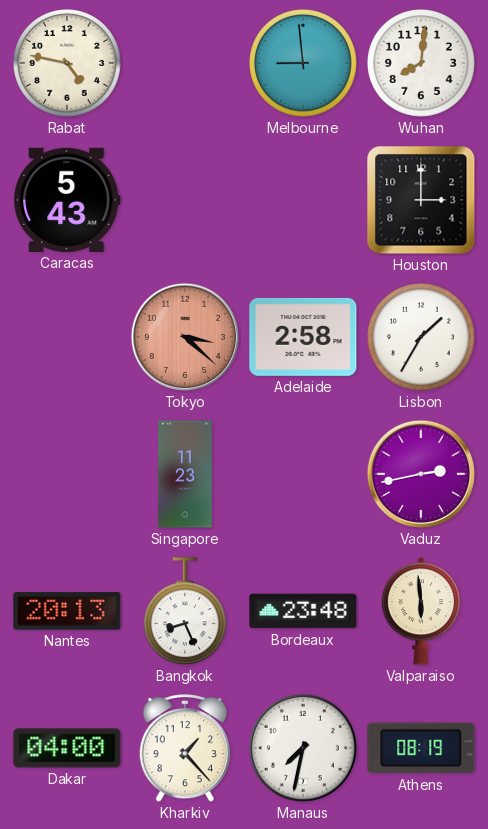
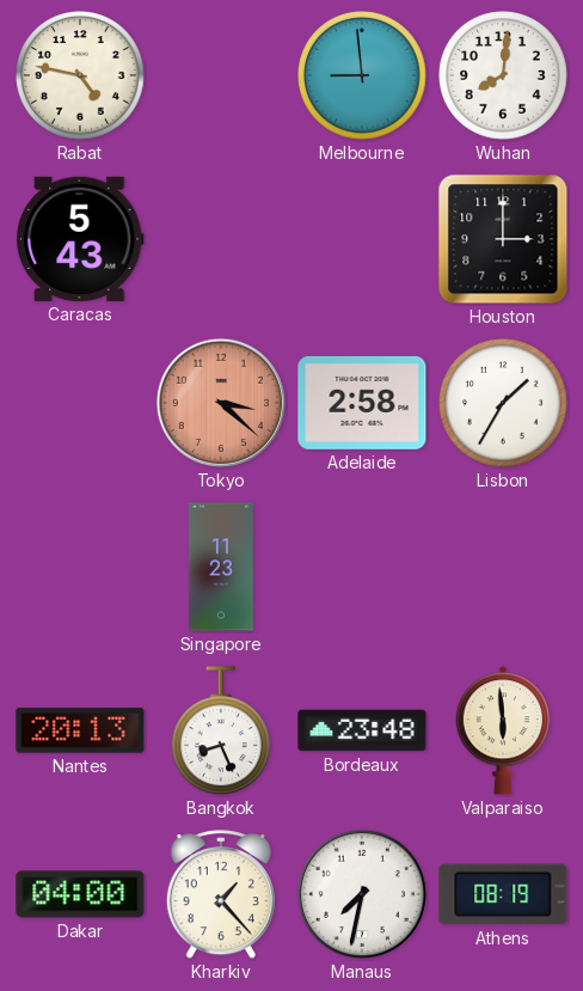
Vaduz: 2:43 -> none (421, 474)
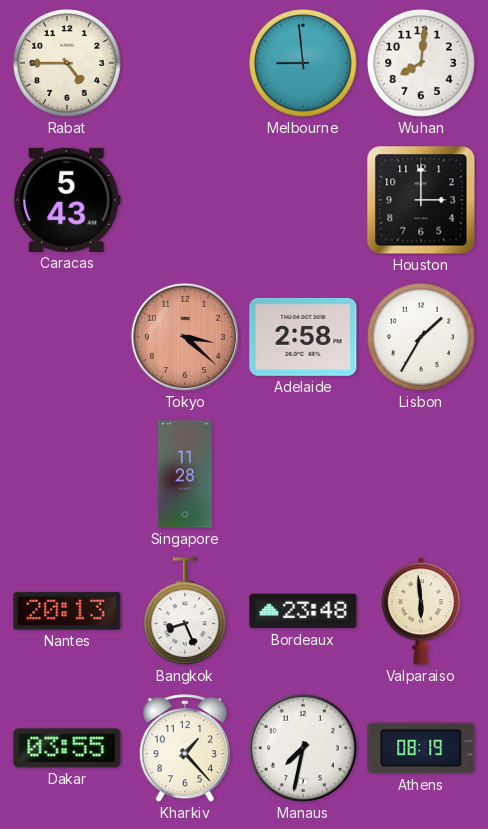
Rabat: 4:47 -> 4:45 (68, 64)
Singapore: 11:23 -> 11:28 (185, 474)
Dakar: 04:00 -> 03:55 (67, 748)
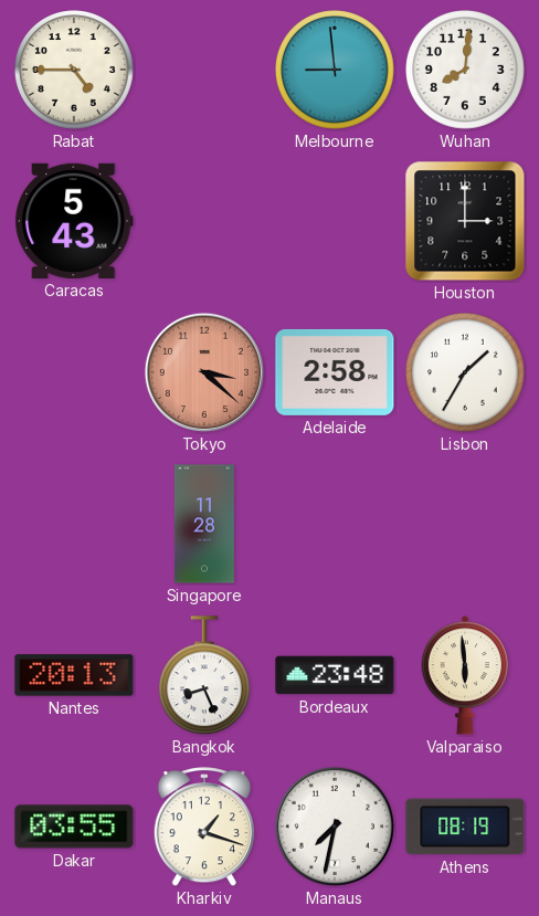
Kharkiv: 1:23 -> 1:18 (203, 828)
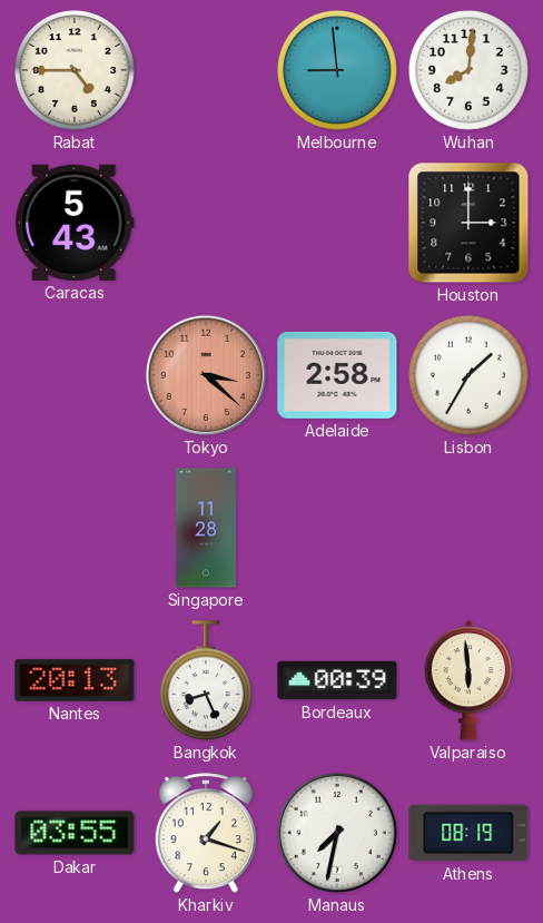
Bordeaux: 23:48 -> 00:39 (337, 680)
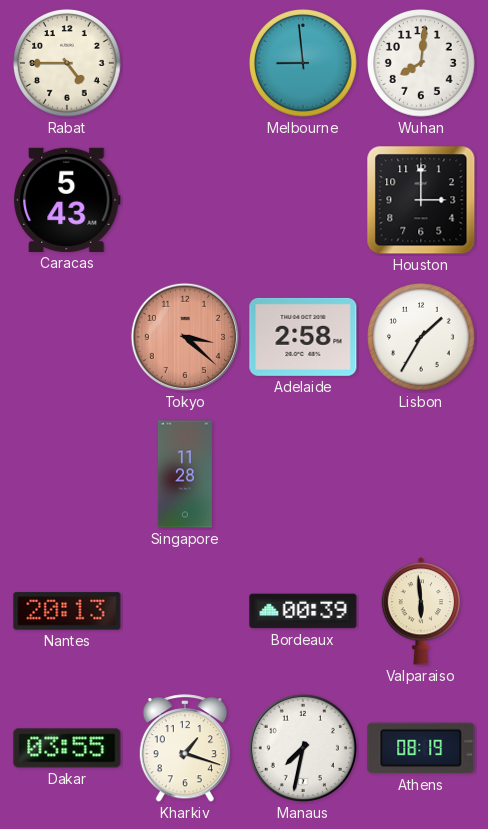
Bangkok: 8:26 -> none (206, 681)
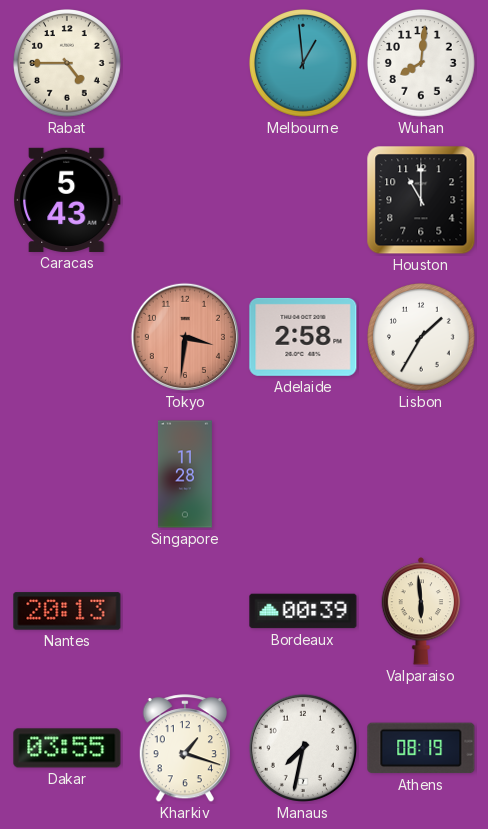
Melbourne: 8:59 -> 12:59 (304, 64)
Houston: 3:00 -> 11:00 (421, 200)
Tokyo: 3:22 -> 3:31 (185, 337)
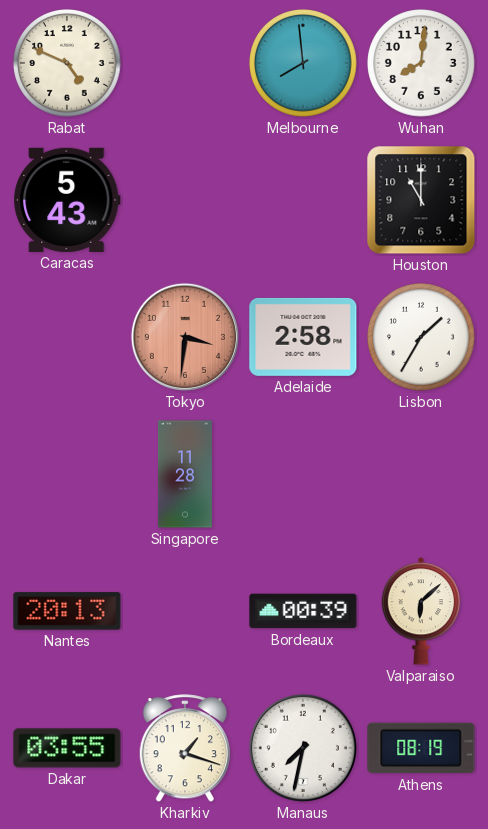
Rabat: 4:45 -> 4:49 (68, 64)
Melbourne: 12:59 -> 7:59 (304, 64)
Valparaiso: 5:59 -> 6:08 (421, 611)
